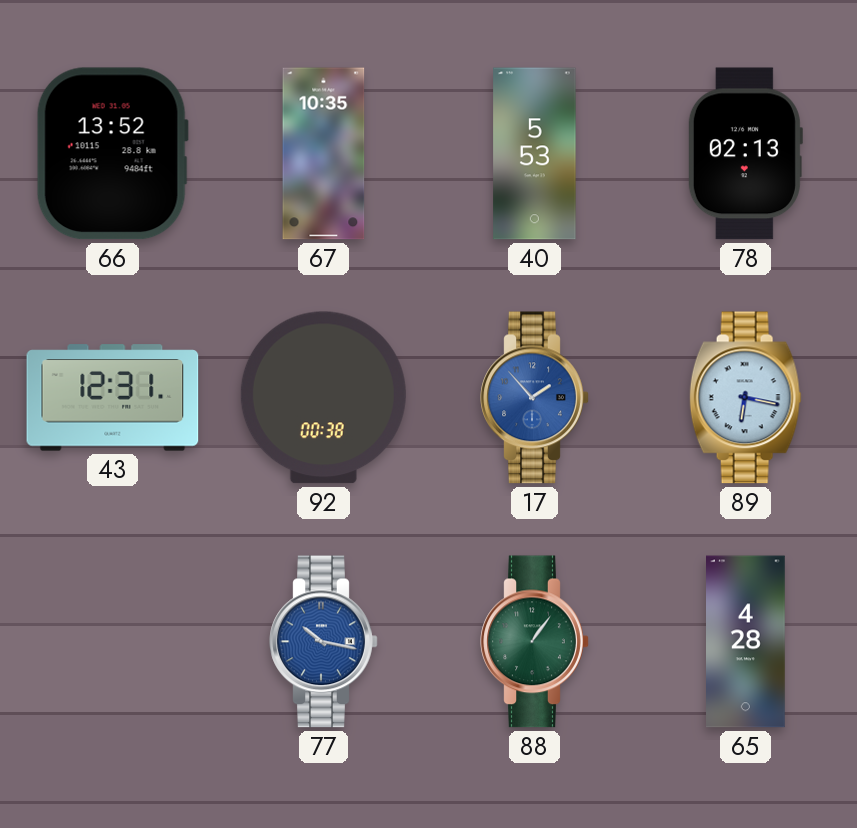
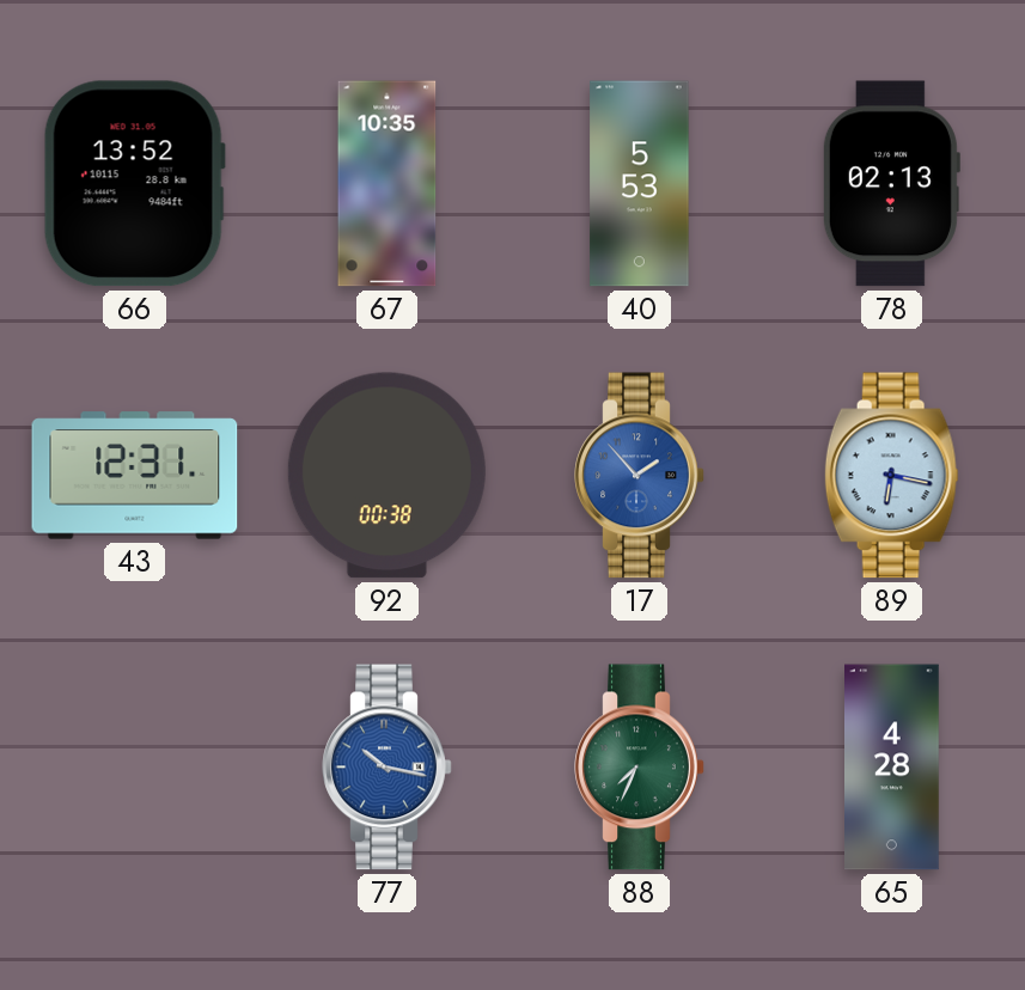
88: 1:06 -> 7:34 (640, 768)
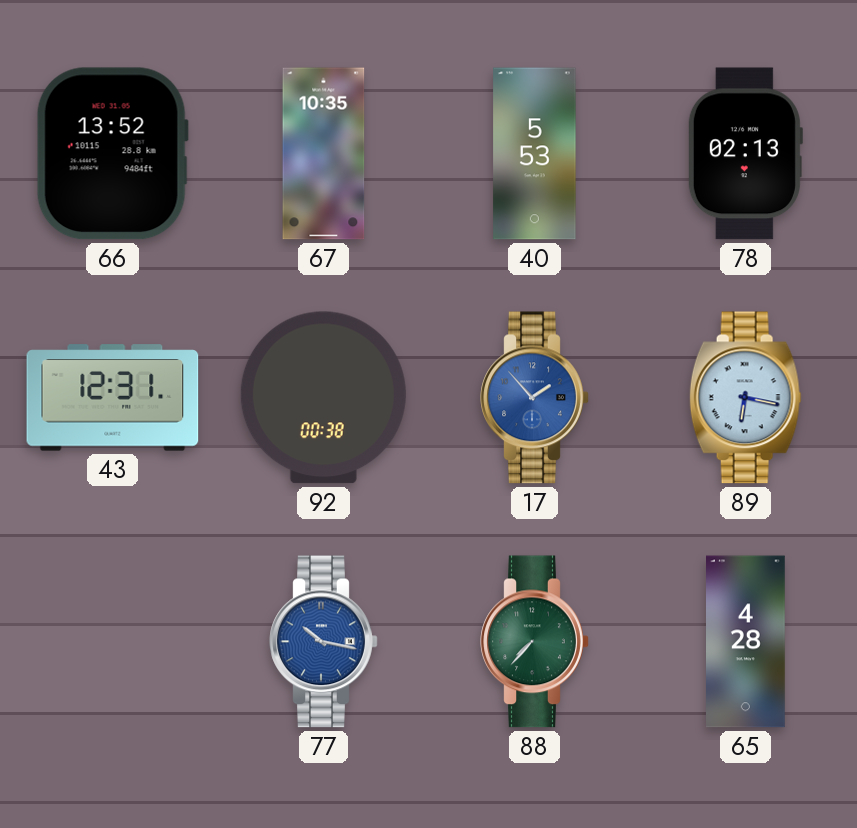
88: 7:34 -> 7:37 (535, 642)
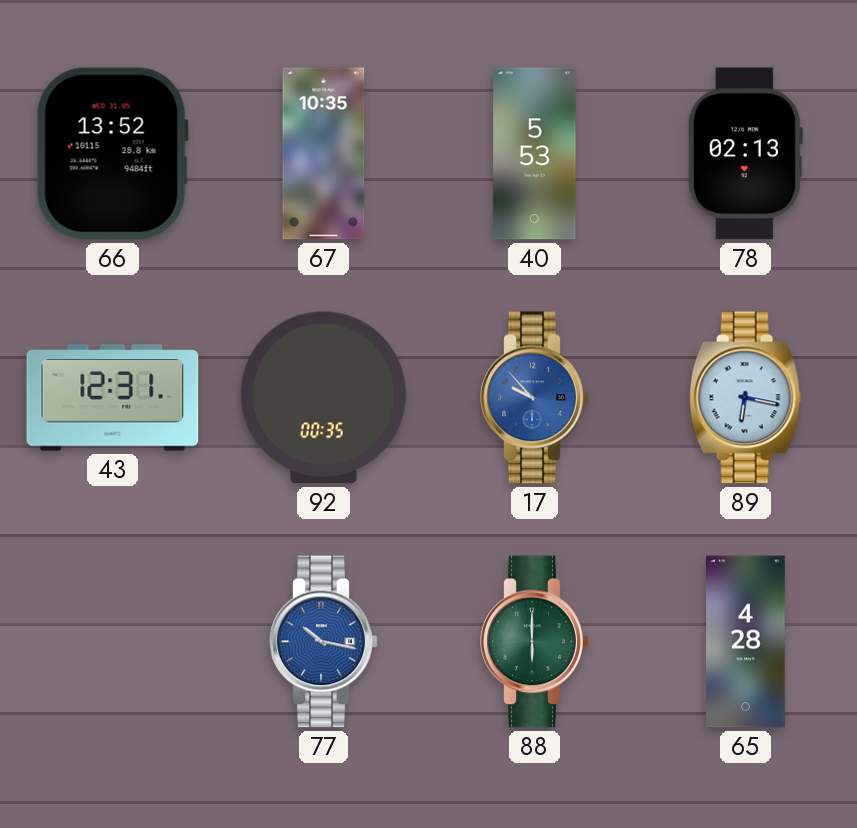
92: 00:38 -> 00:35 (323, 398)
17: 1:53 -> 9:53 (535, 398)
88: 7:37 -> 6:00 (535, 642)
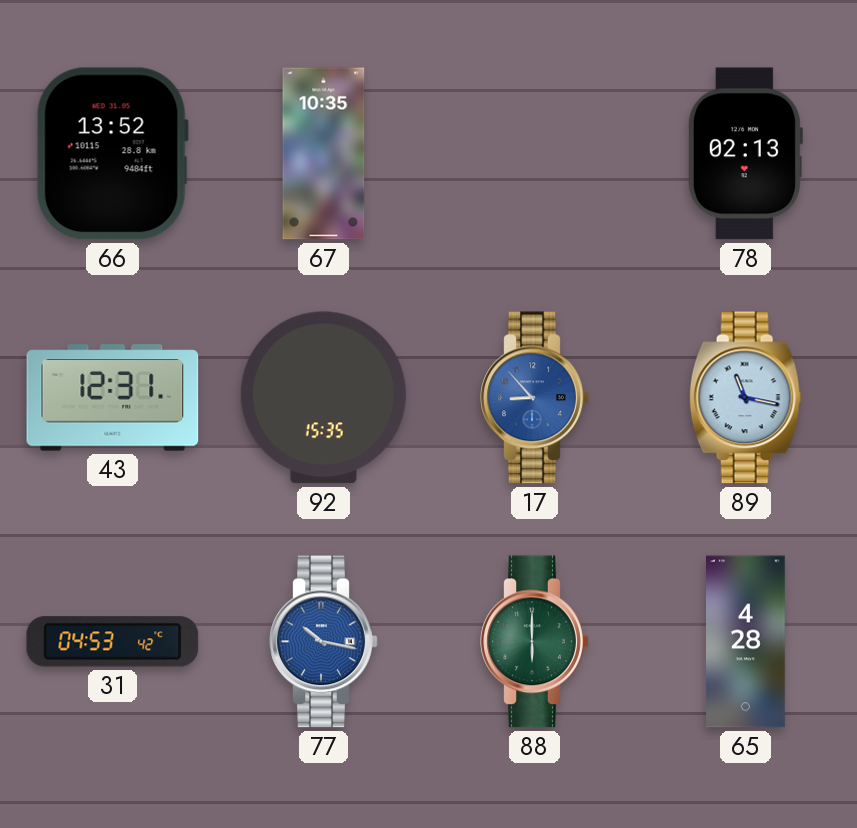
40: 5:53 -> none (535, 154)
92: 00:35 -> 15:35 (323, 398)
17: 9:53 -> 8:53 (535, 398)
89: 6:17 -> 11:17 (745, 398)
31: none -> 04:53 (113, 642)
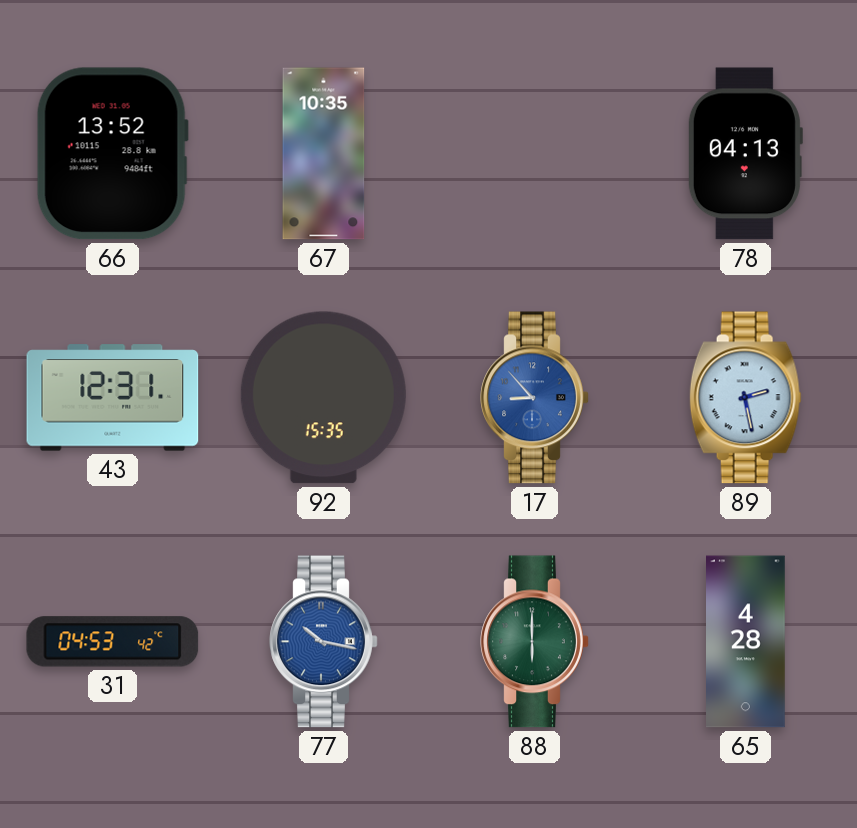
78: 02:13 -> 04:13 (745, 154)
89: 11:17 -> 2:28 (745, 398)
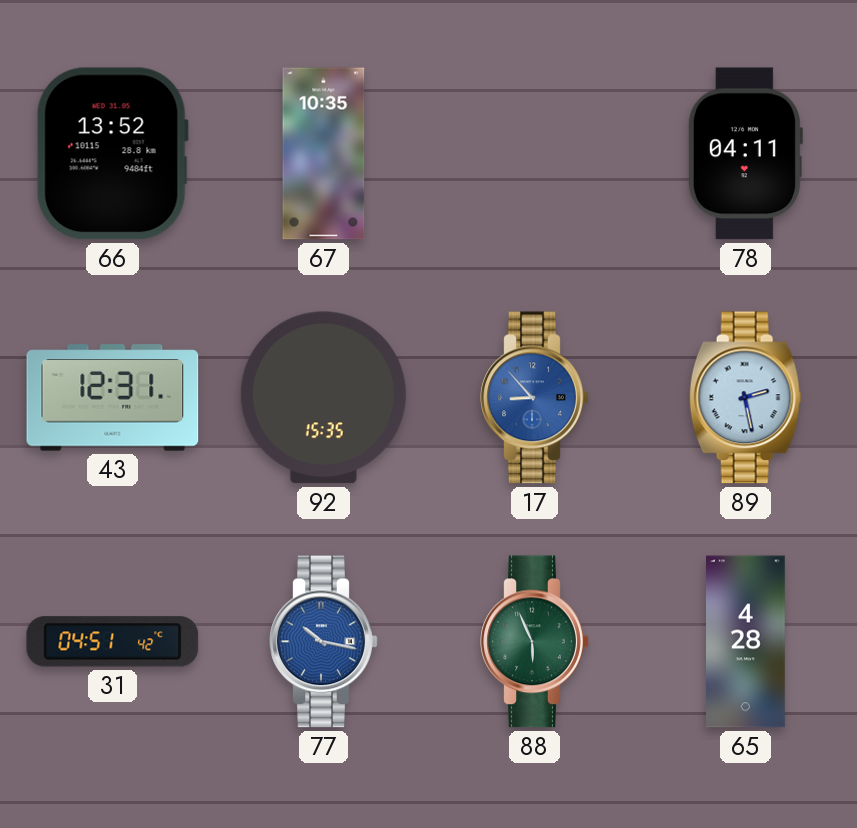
78: 04:13 -> 04:11 (745, 154)
31: 04:53 -> 04:51 (113, 642)
88: 6:00 -> 5:56 (535, 642)
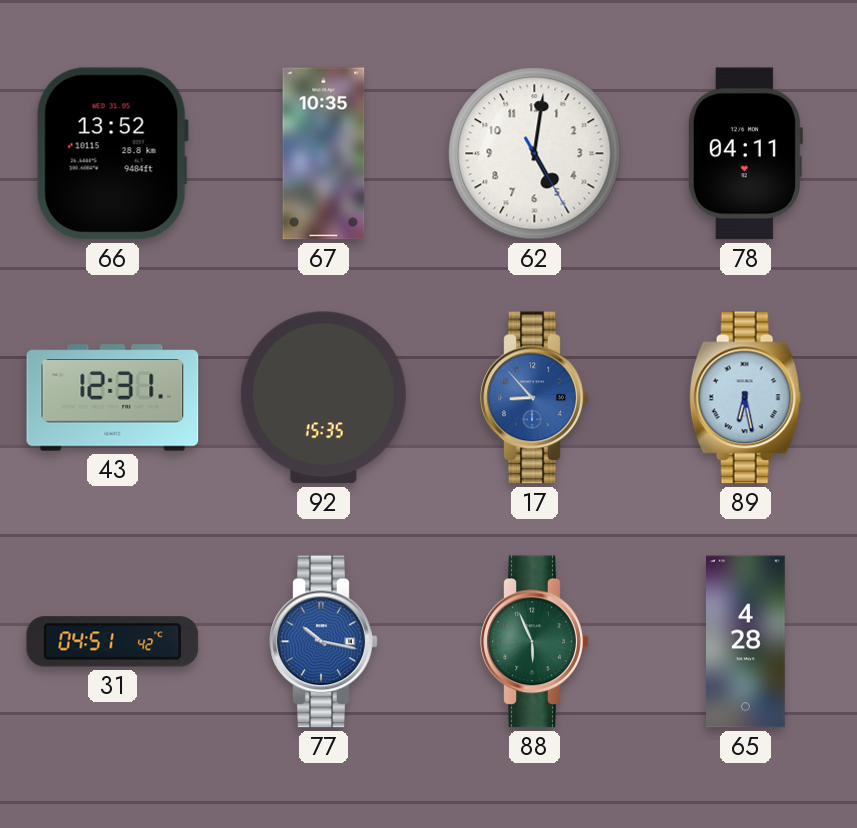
62: none -> 5:01 (535, 154)
89: 2:28 -> 6:28 (745, 398)
